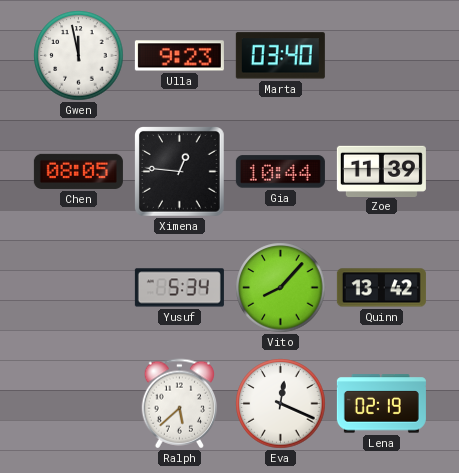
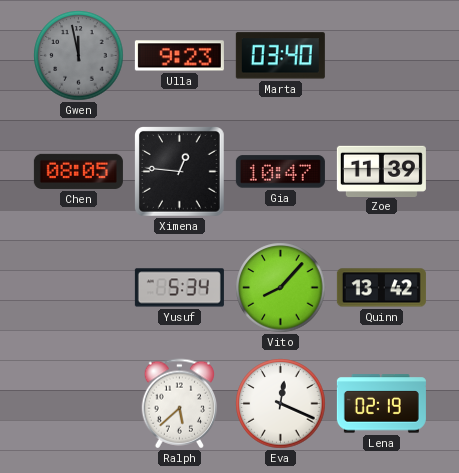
Gwen dial: white -> grey (79, 56)
Gia: 10:44 -> 10:47 (280, 172)
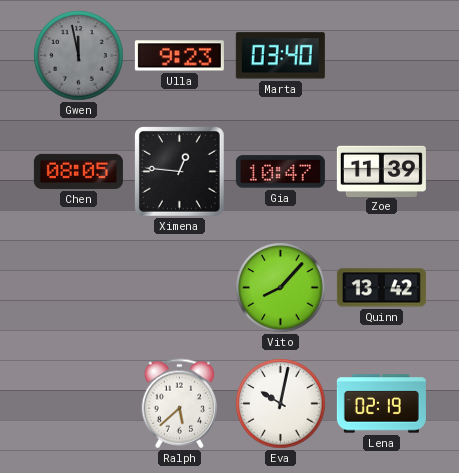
Yusuf: 5:34 -> none (179, 288)
Eva: 12:19 -> 10:02 (281, 404)
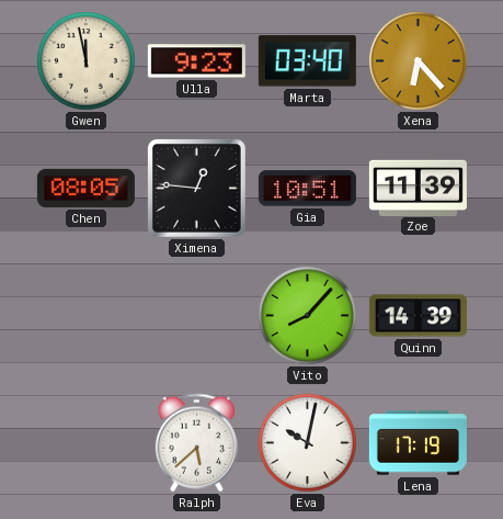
Gwen dial: grey -> cream (87, 61)
Xena: none -> 6:23 (419, 61)
Gia: 10:47 -> 10:51 (307, 189)
Quinn: 13:42 -> 14:39 (418, 316)
Lena: 02:19 -> 17:19 (418, 443)
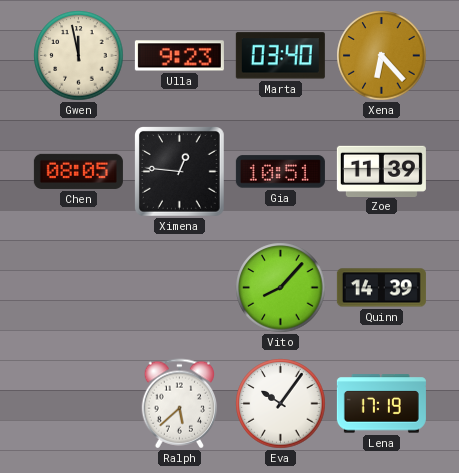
Eva: 10:02 -> 10:06 (281, 404)
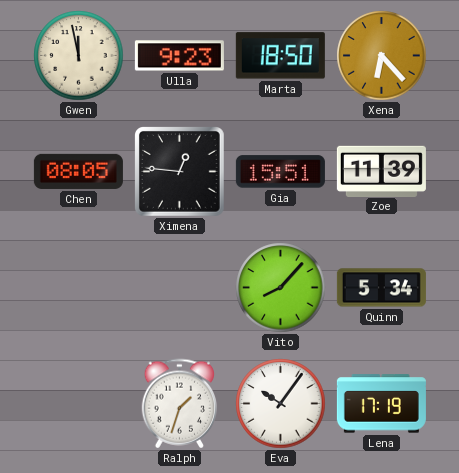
Marta: 03:40 -> 18:50 (280, 56)
Gia: 10:51 -> 15:51 (280, 172)
Quinn: 14:39 -> 5:34 (381, 288)
Ralph: 5:38 -> 1:33 (180, 404)
